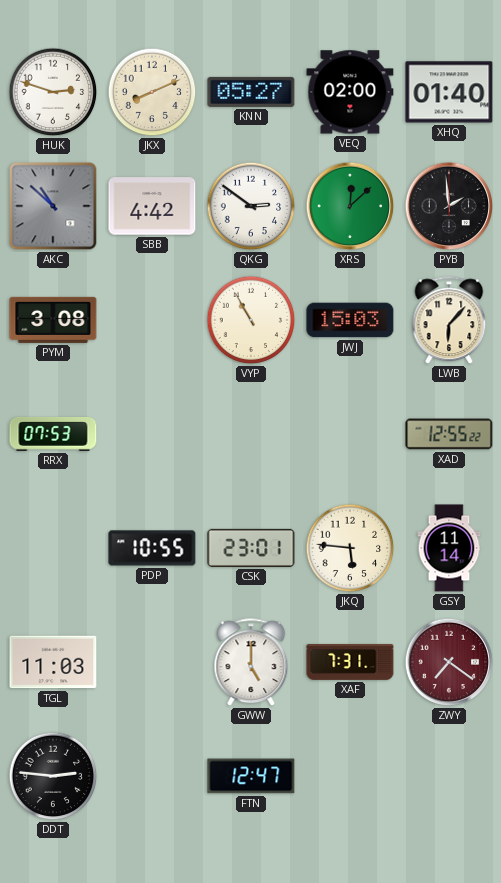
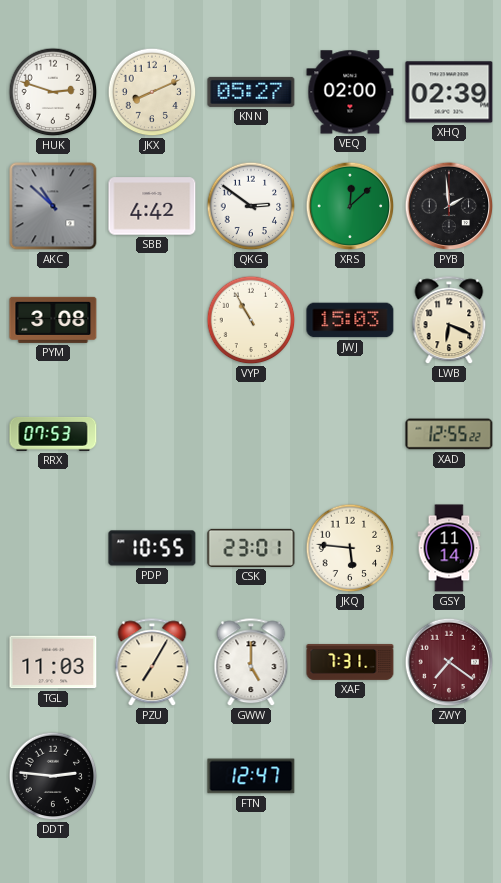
XHQ: 01:40 -> 02:39 (449, 92)
LWB: 6:07 -> 6:19 (449, 321)
PZU: none -> 7:05 (152, 663)
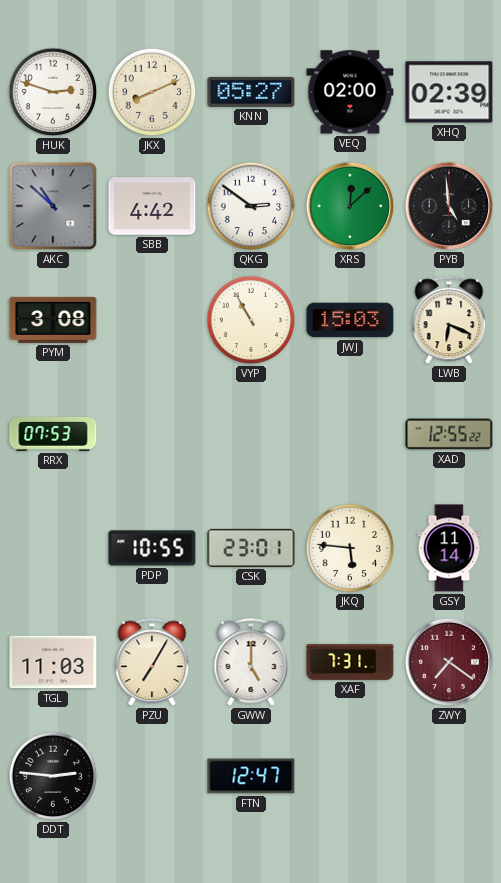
PYB: 1:59 -> 4:59 (449, 206)
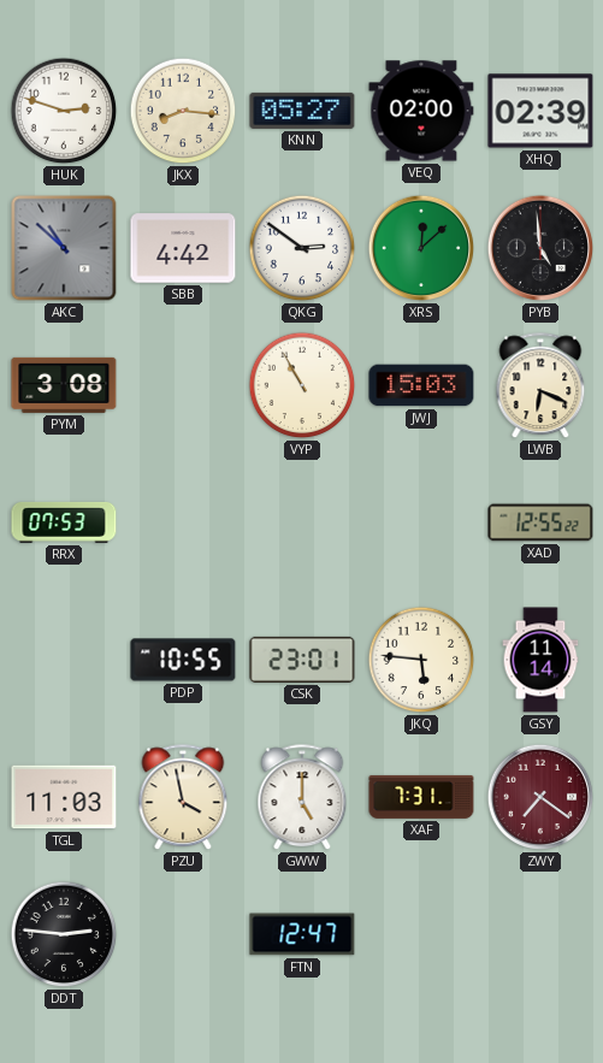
JKX: 8:11 -> 8:16 (183, 111)
PZU: 7:05 -> 3:58 (183, 798)
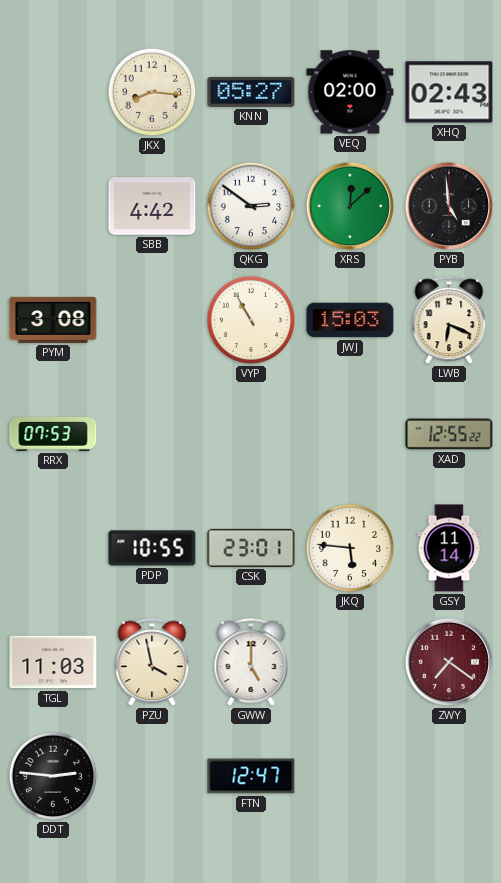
HUK: 2:48 -> none (64, 111)
XHQ: 02:39 -> 02:43 (449, 92)
AKC: 10:52 -> none (64, 248)
XAF: 7:31 -> none (421, 797)
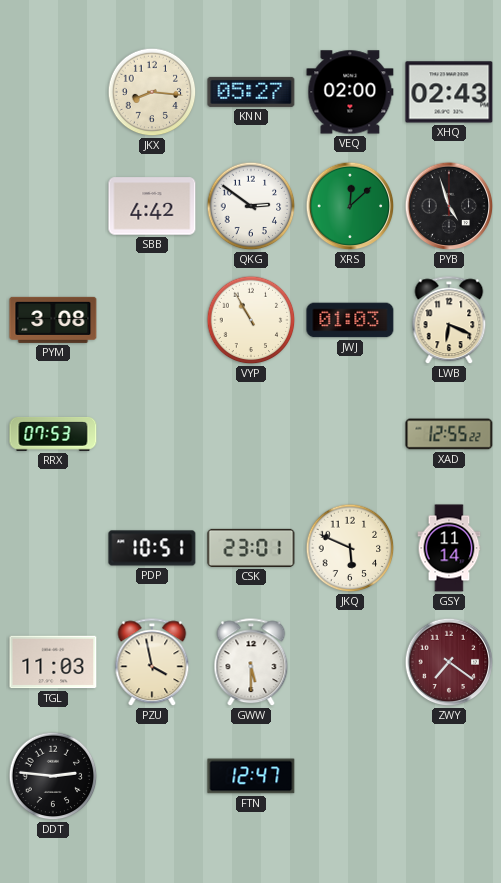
PYB: 4:59 -> 4:57 (449, 206)
JWJ: 15:03 -> 01:03 (350, 320)
PDP: 10:55 -> 10:51 (152, 548)
JKQ: 5:46 -> 5:49 (350, 548)
GWW: 5:00 -> 5:30 (251, 663)
